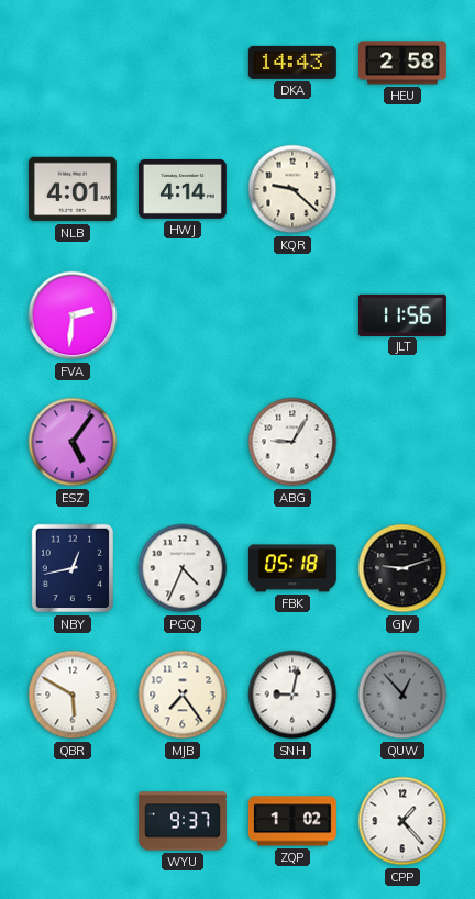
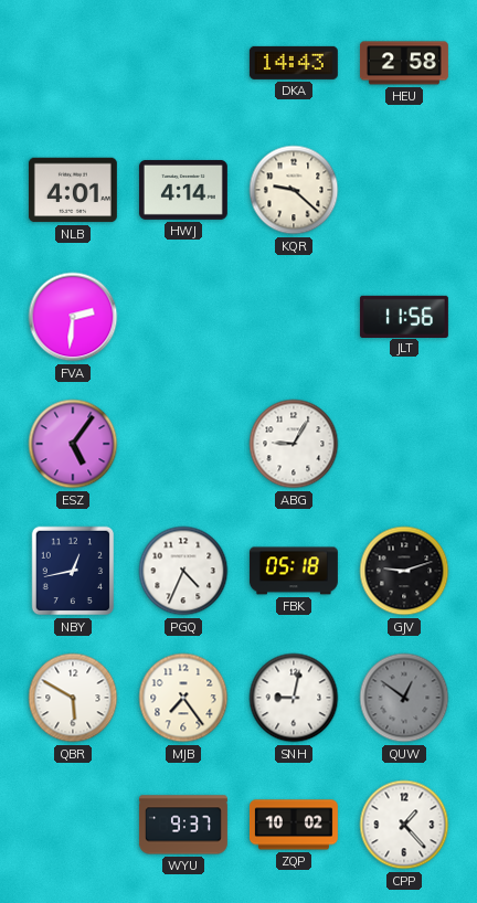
QUW: 12:53 -> 12:51 (404, 698)
ZQP: 1:02 -> 10:02 (294, 825)
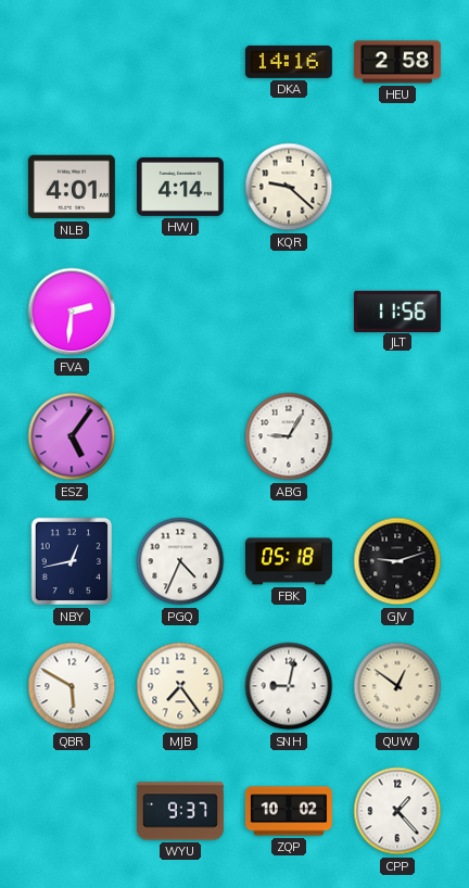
DKA: 14:43 -> 14:16 (289, 62)
QUW dial: grey -> cream (397, 686)
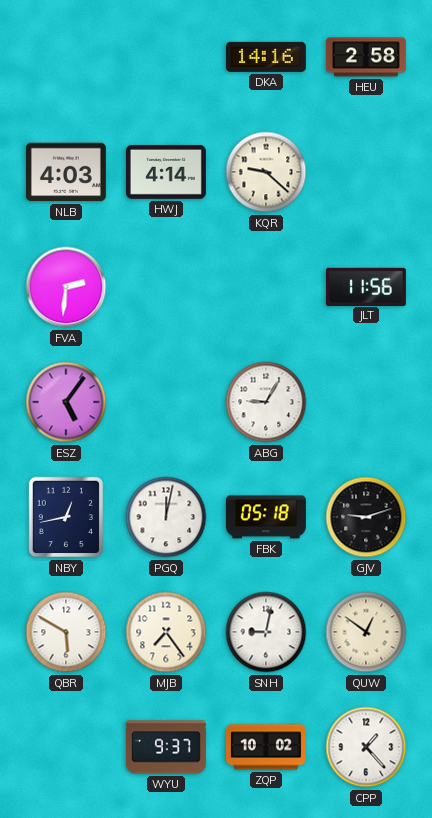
NLB: 4:01 -> 4:03 (66, 172)
PGQ: 4:34 -> 12:02 (166, 517)
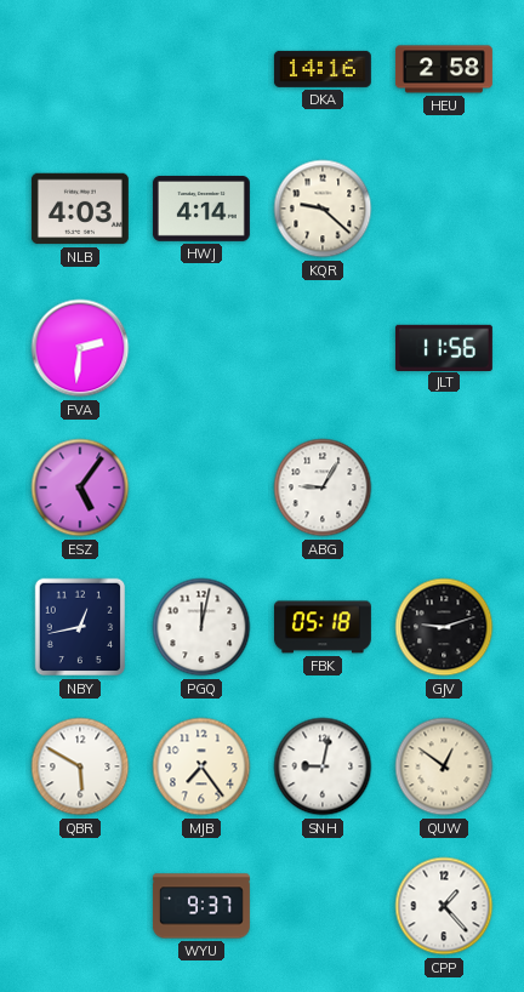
ZQP: 10:02 -> none (266, 747)
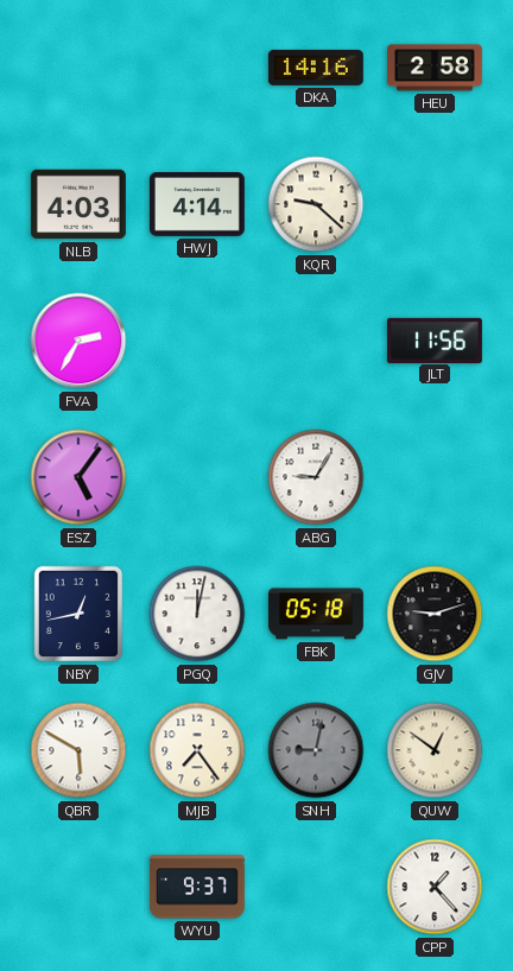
FVA: 2:31 -> 2:35 (78, 341)
SNH dial: white -> grey (316, 750)
